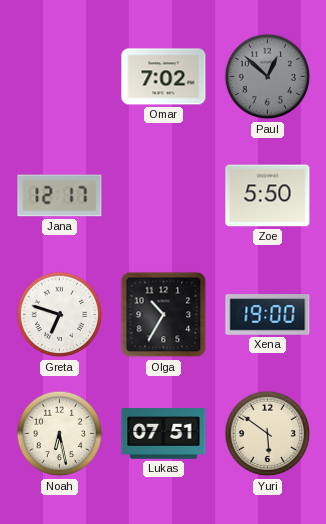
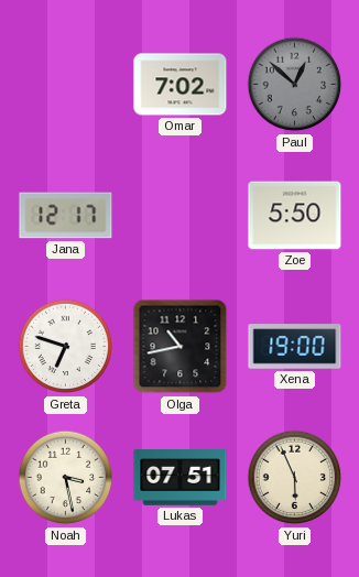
Olga: 10:35 -> 10:43 (181, 347)
Noah: 6:28 -> 3:28 (66, 478)
Yuri: 5:51 -> 5:56 (295, 478)
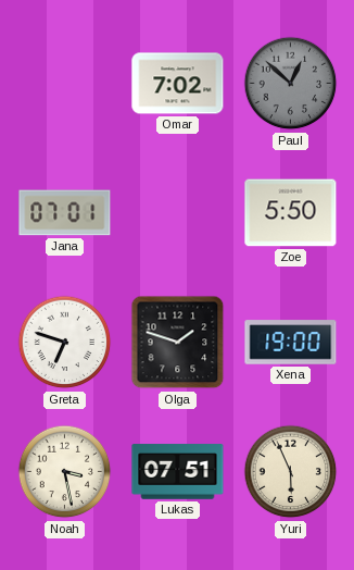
Jana: 12:17 -> 07:01 (65, 213)
Olga: 10:43 -> 1:48 (178, 343)
